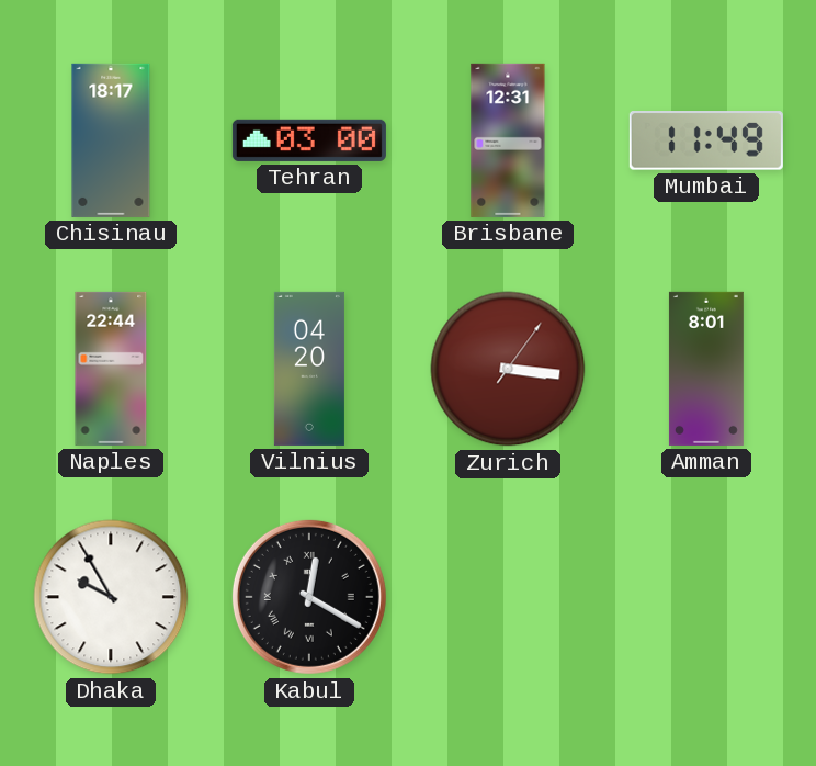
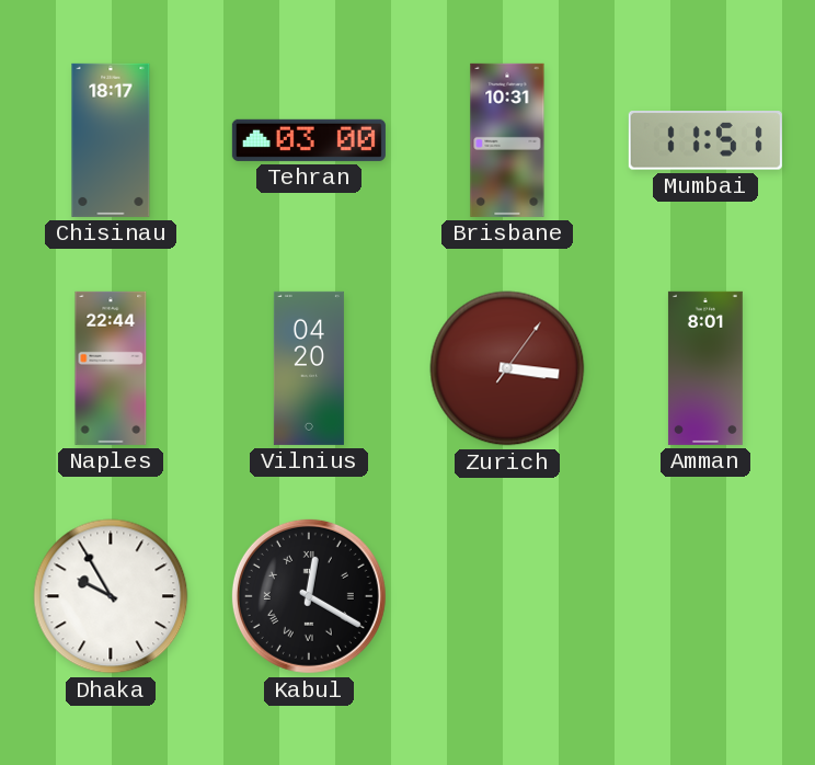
Brisbane: 12:31 -> 10:31 (507, 140)
Mumbai: 11:49 -> 11:51 (705, 140)
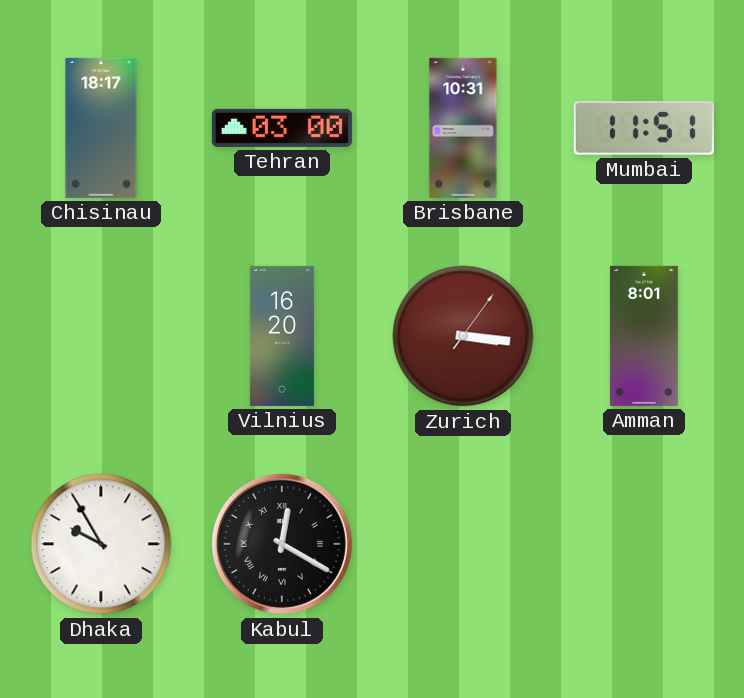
Naples: 22:44 -> none (111, 368)
Vilnius: 04:20 -> 16:20 (282, 336)
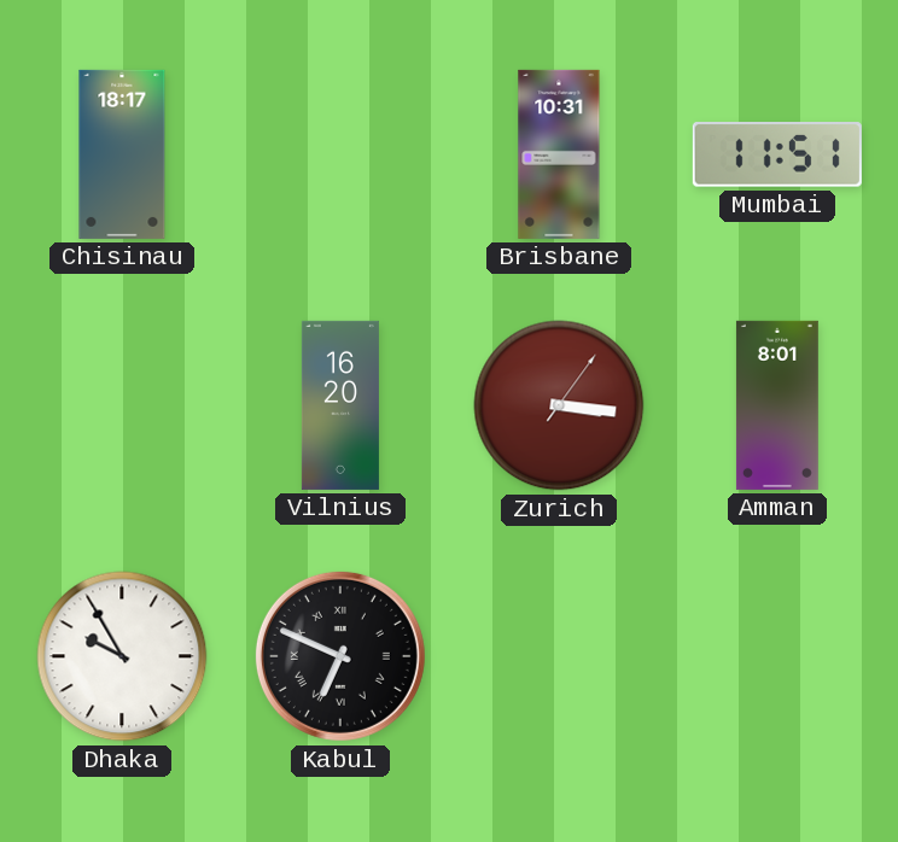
Tehran: 03:00 -> none (282, 128)
Kabul: 12:20 -> 6:49 (340, 656)
